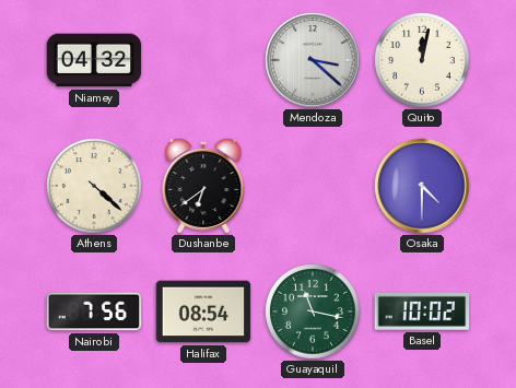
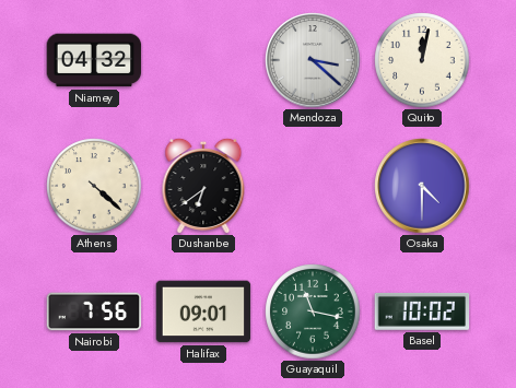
Halifax: 08:54 -> 09:01 (203, 311)
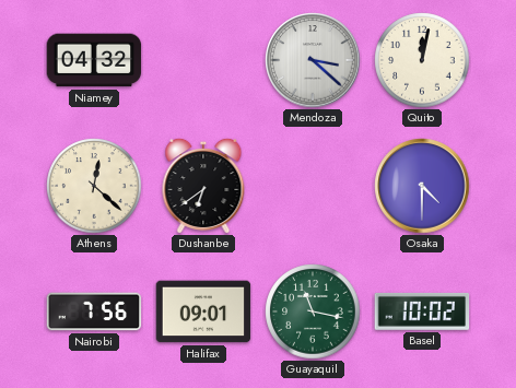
Athens: 4:22 -> 12:22 (94, 186)
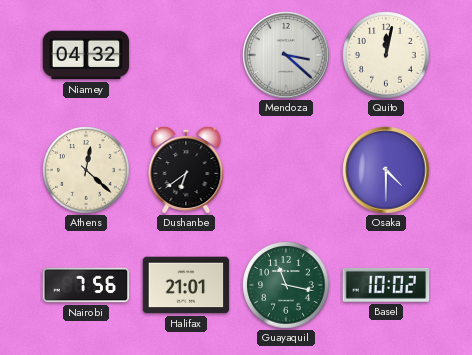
Halifax: 09:01 -> 21:01 (186, 285)
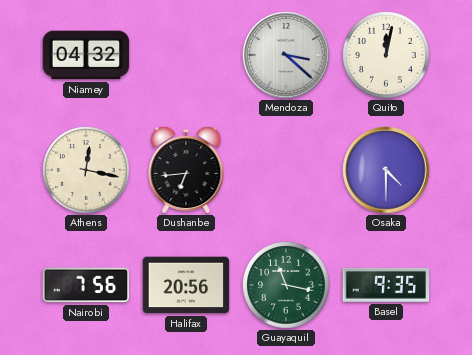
Athens: 12:22 -> 12:17 (86, 170)
Dushanbe: 6:39 -> 6:44 (186, 169)
Halifax: 21:01 -> 20:56 (186, 285)
Basel: 10:02 -> 9:35 (386, 285)
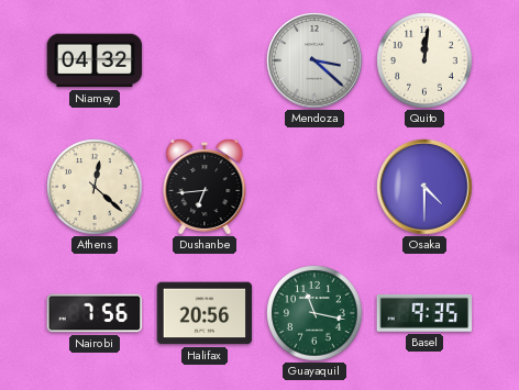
Quito: 12:02 -> 12:01 (424, 60)
Athens: 12:17 -> 12:22 (95, 187)
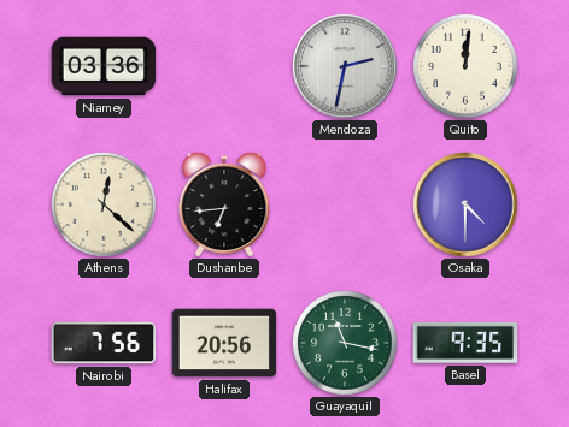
Niamey: 04:32 -> 03:36 (104, 66)
Mendoza: 3:22 -> 2:32 (345, 66)
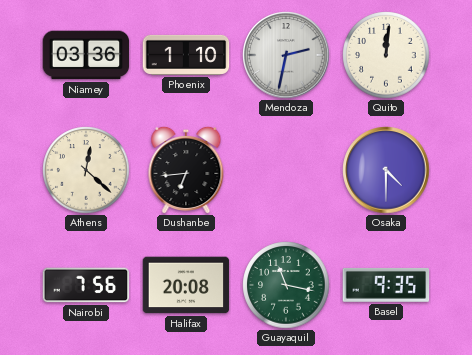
Phoenix: none -> 1:10 (186, 55)
Halifax: 20:56 -> 20:08 (186, 285)
